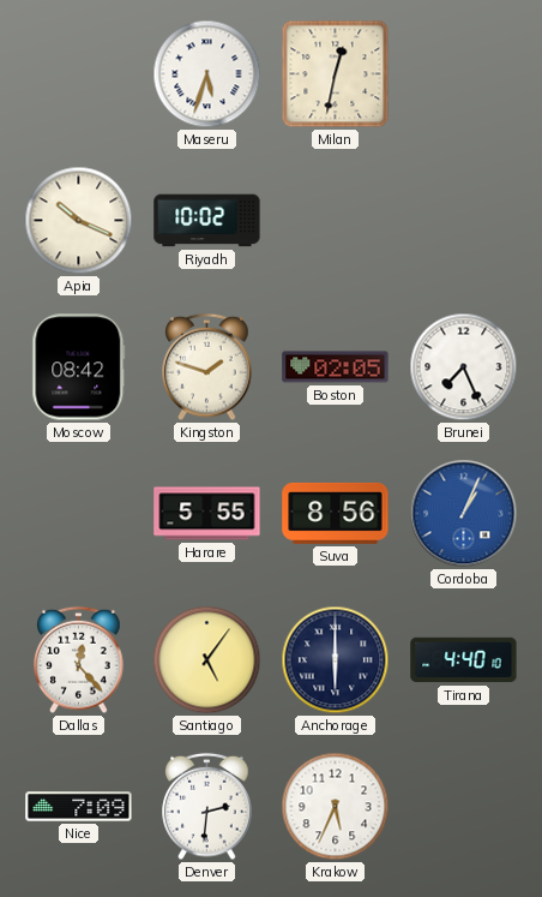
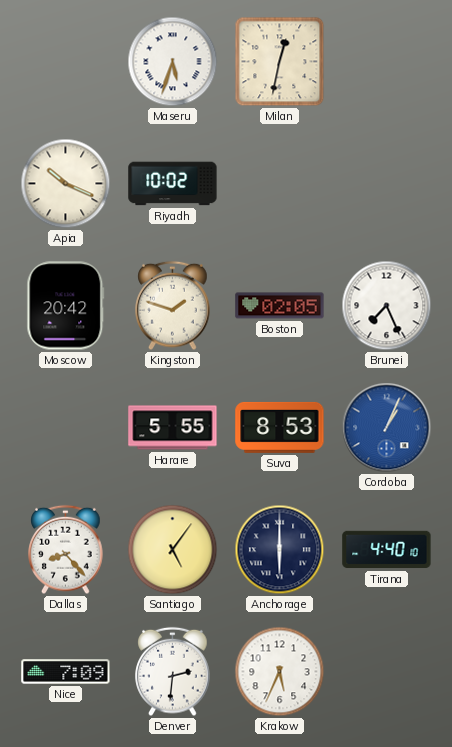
Moscow: 08:42 -> 20:42 (66, 306)
Suva: 8:56 -> 8:53 (280, 427)
Dallas: 12:23 -> 8:23 (66, 550)
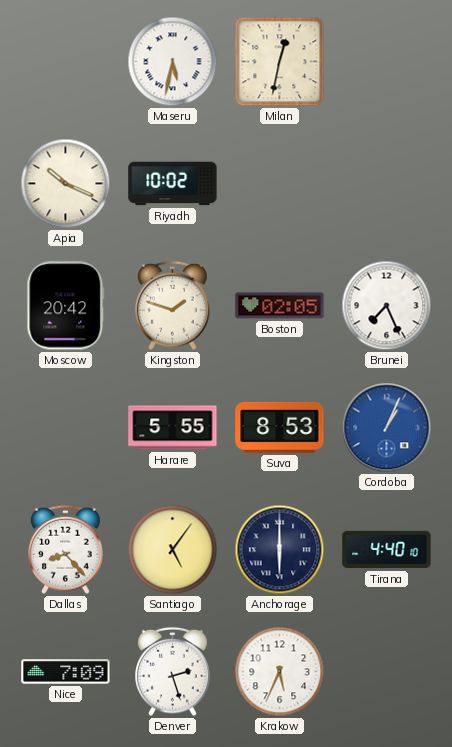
Maseru: 5:33 -> 5:32 (173, 62)
Denver: 2:31 -> 2:27 (173, 672)
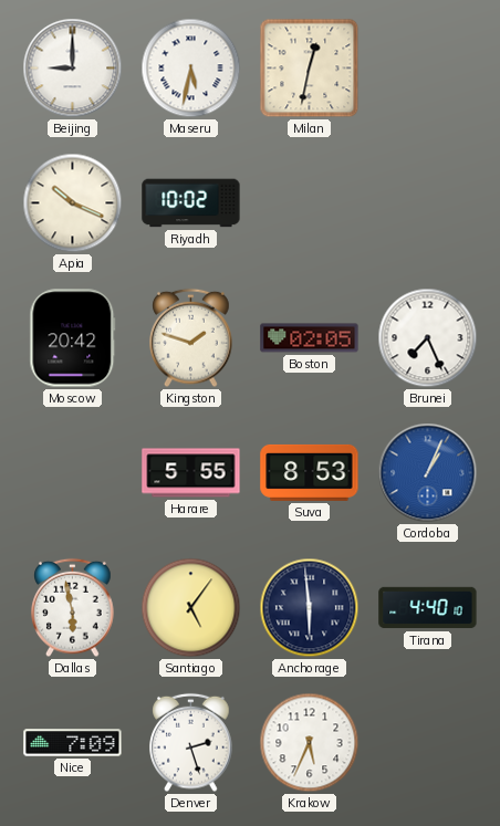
Beijing: none -> 9:00 (73, 69)
Dallas: 8:23 -> 5:58 (73, 608)
Anchorage: 6:00 -> 5:59 (310, 608)
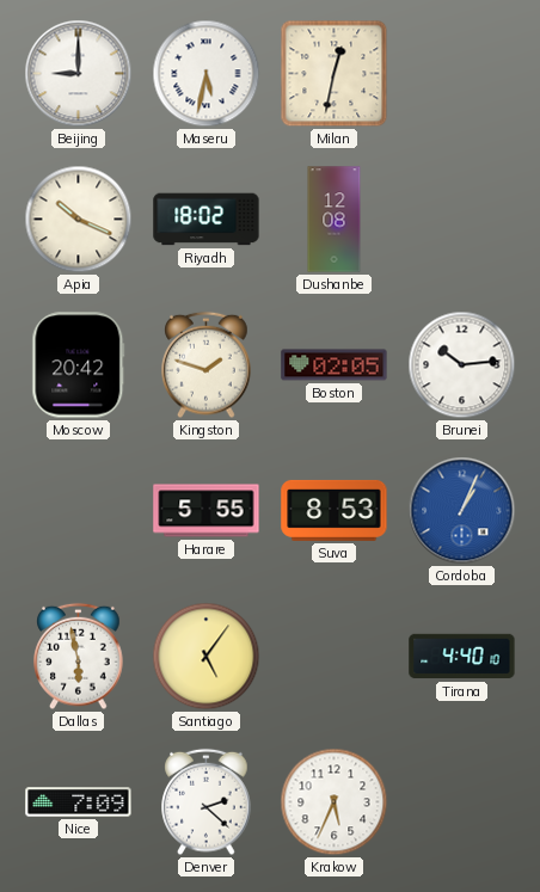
Riyadh: 10:02 -> 18:02 (207, 220)
Dushanbe: none -> 12:08 (335, 220)
Brunei: 7:26 -> 10:14 (462, 365)
Anchorage: 5:59 -> none (310, 608)
Denver: 2:27 -> 2:22 (207, 802)
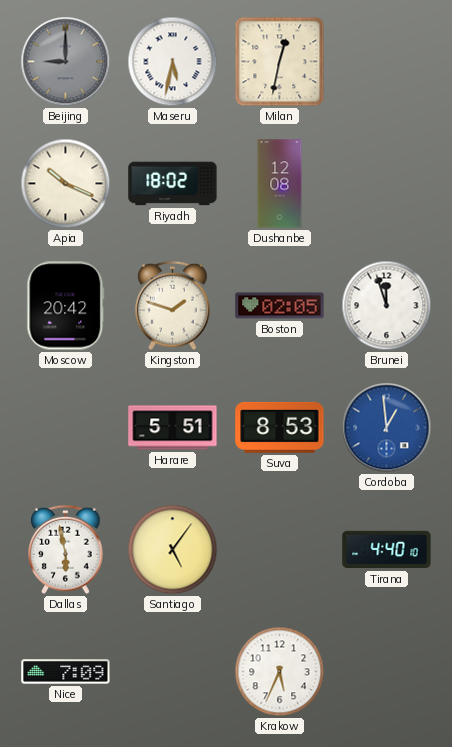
Beijing dial: white -> grey (66, 62)
Brunei: 10:14 -> 11:57 (387, 306)
Harare: 5:55 -> 5:51 (173, 428)
Cordoba: 1:04 -> 12:59 (387, 428)
Denver: 2:22 -> none (207, 802)
